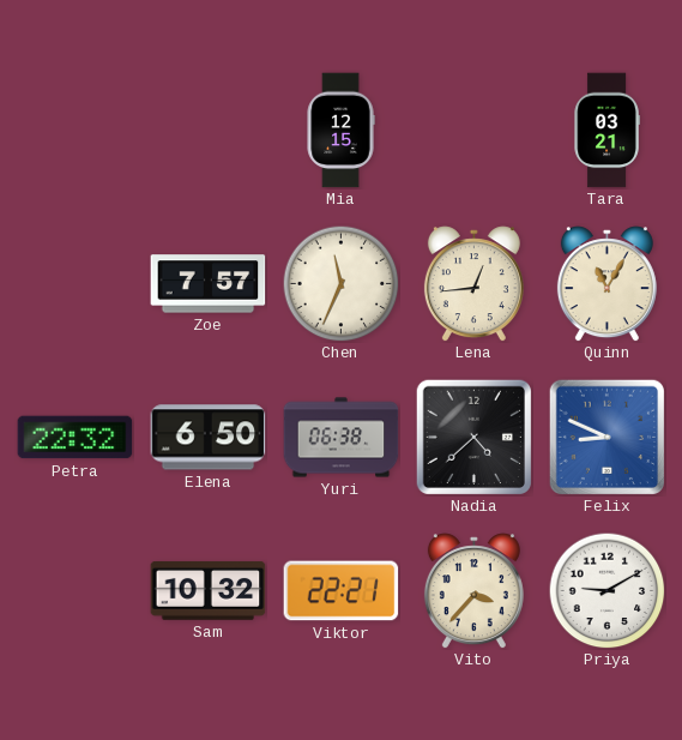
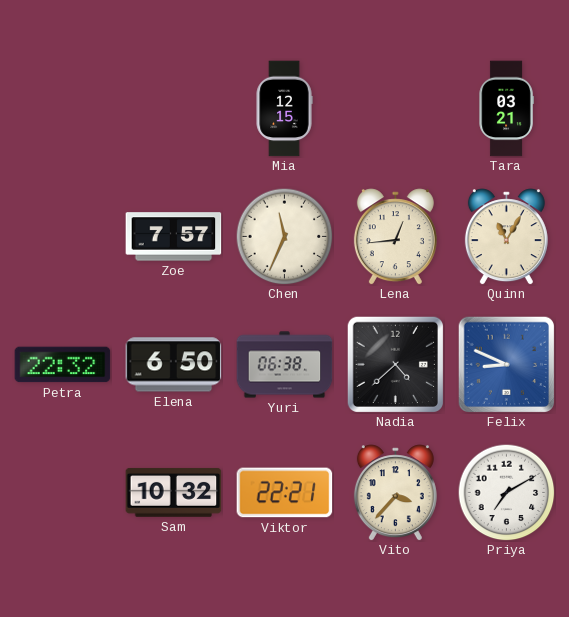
Priya: 9:10 -> 7:10 (506, 492)
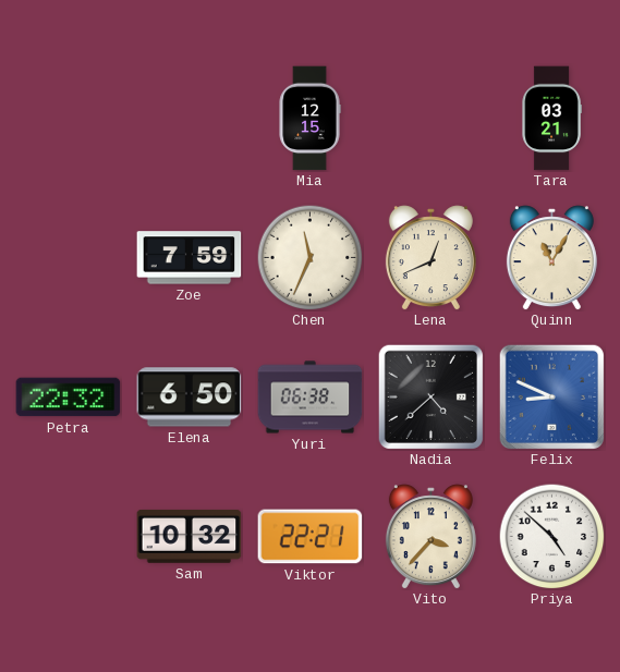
Zoe: 7:57 -> 7:59 (190, 258)
Lena: 12:44 -> 12:41 (430, 258)
Priya: 7:10 -> 4:52 (551, 536)
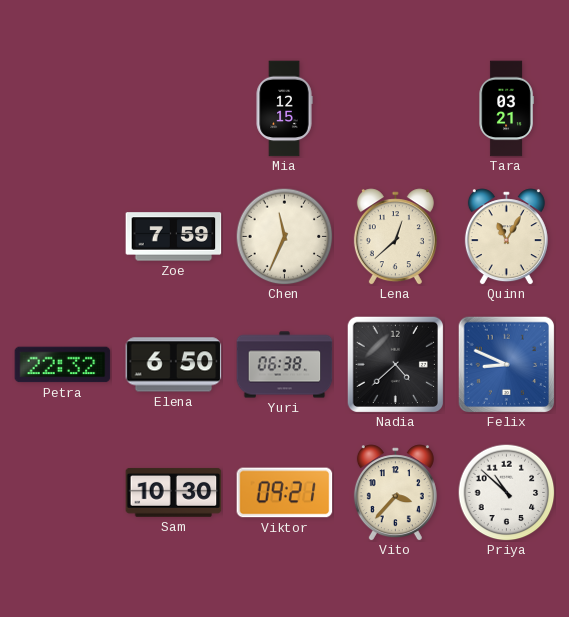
Lena: 12:41 -> 12:38 (395, 237)
Sam: 10:32 -> 10:30 (174, 493)
Viktor: 22:21 -> 09:21 (285, 493)
Priya: 4:52 -> 10:52 (506, 492)
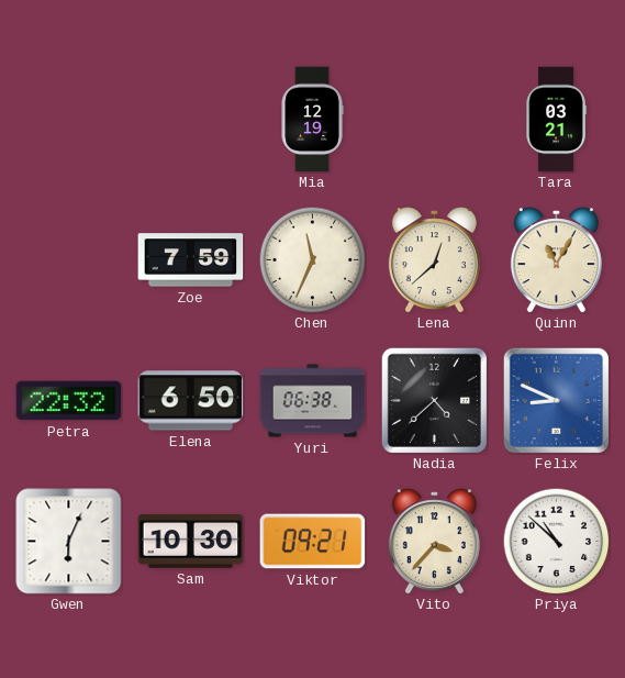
Mia: 12:15 -> 12:19 (312, 120)
Gwen: none -> 6:04 (69, 542)
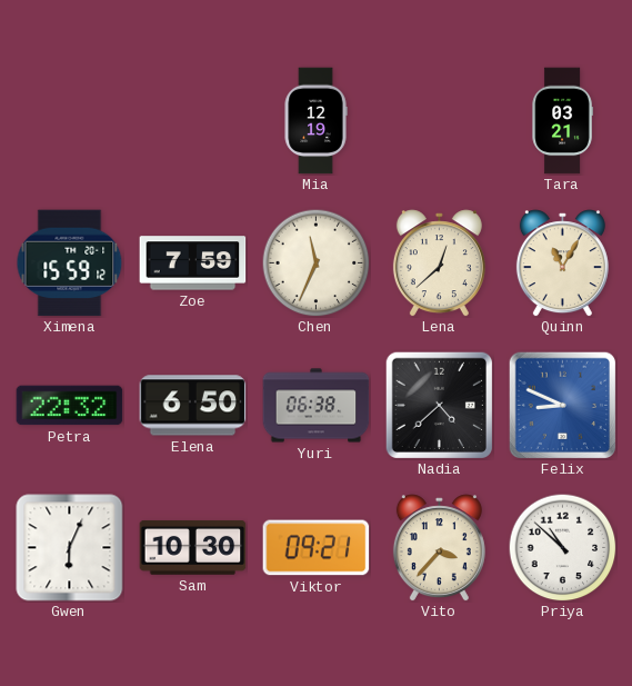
Ximena: none -> 15:59 (70, 264)
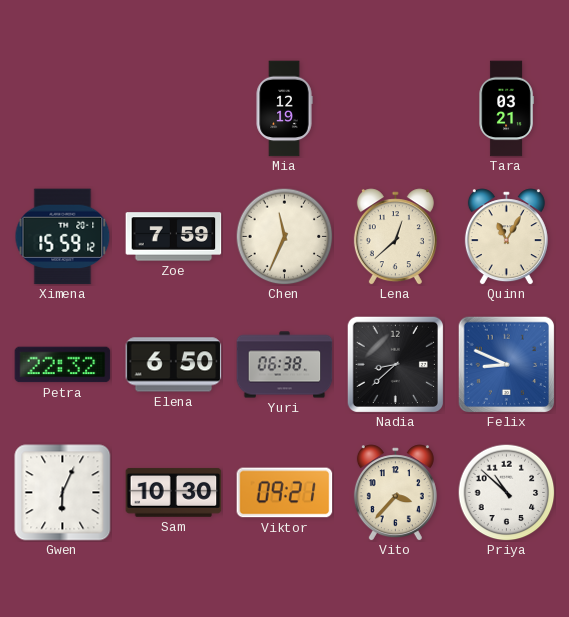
Nadia: 4:38 -> 8:38 (395, 364)
